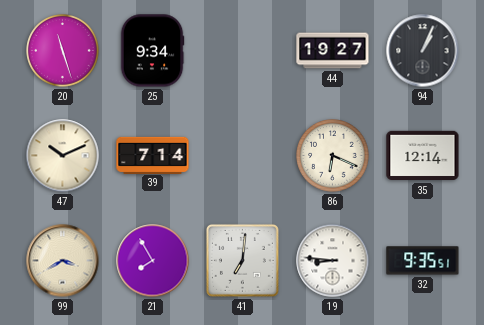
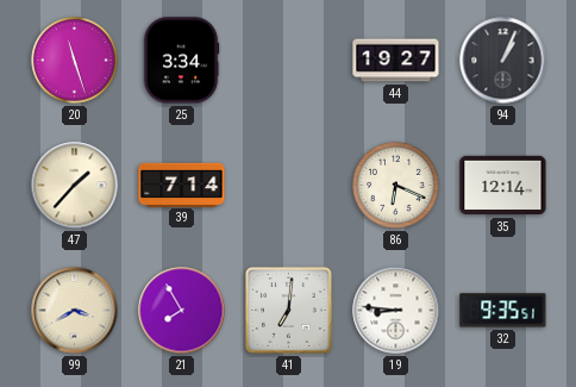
25: 9:34 -> 3:34 (181, 61)
47: 10:11 -> 1:37 (75, 186)
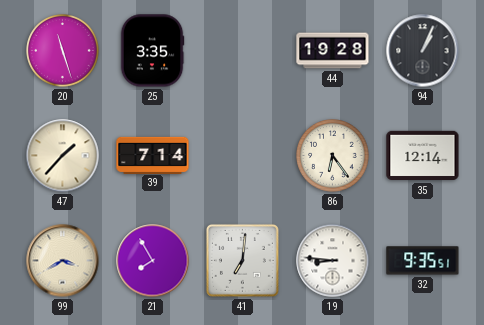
25: 3:34 -> 3:35 (152, 51)
44: 19:27 -> 19:28 (333, 51)
86: 6:19 -> 6:24 (333, 156)
